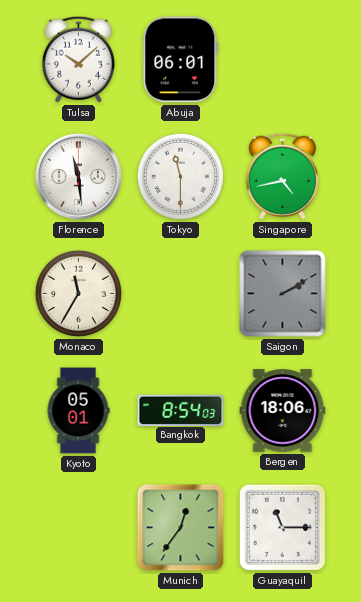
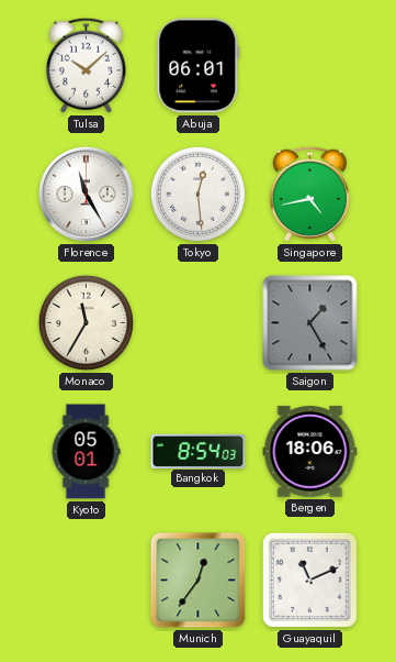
Florence: 11:29 -> 11:25 (86, 194)
Tokyo: 11:30 -> 12:29 (197, 194)
Saigon: 2:10 -> 1:25 (310, 323)
Guayaquil: 11:15 -> 11:11 (309, 580)
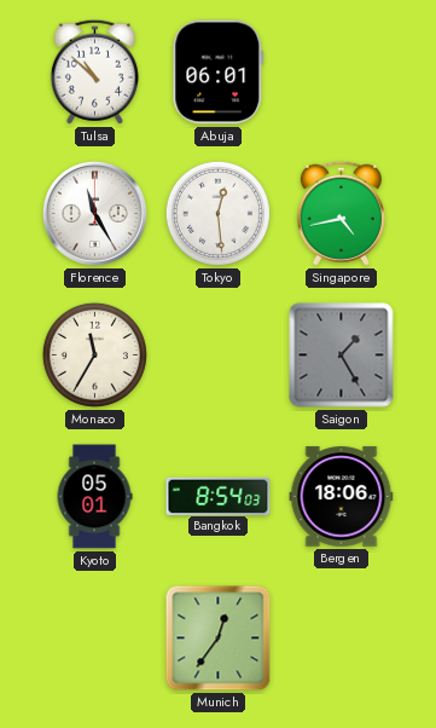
Tulsa: 10:08 -> 10:52 (94, 71)
Guayaquil: 11:11 -> none (309, 580)
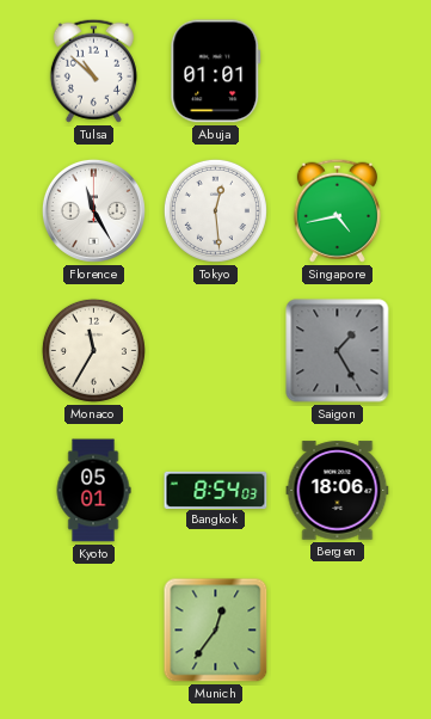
Abuja: 06:01 -> 01:01 (216, 72)
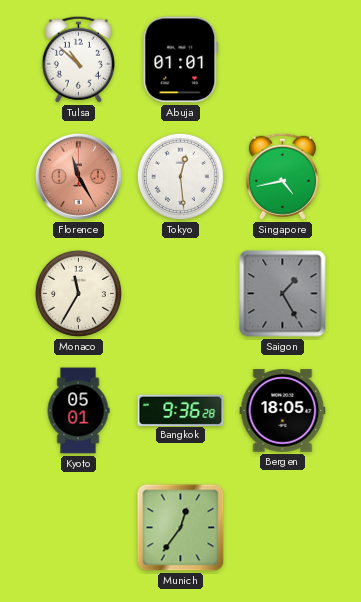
Florence dial: white -> salmon (78, 176)
Bangkok: 8:54 -> 9:36 (181, 410)
Bergen: 18:06 -> 18:05 (283, 411)
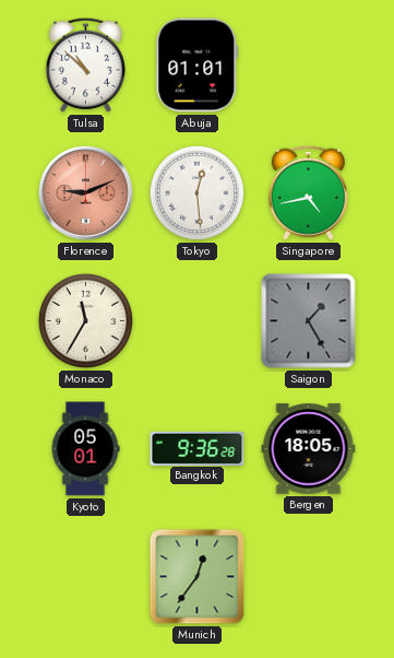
Florence: 11:25 -> 9:11 (85, 192)
